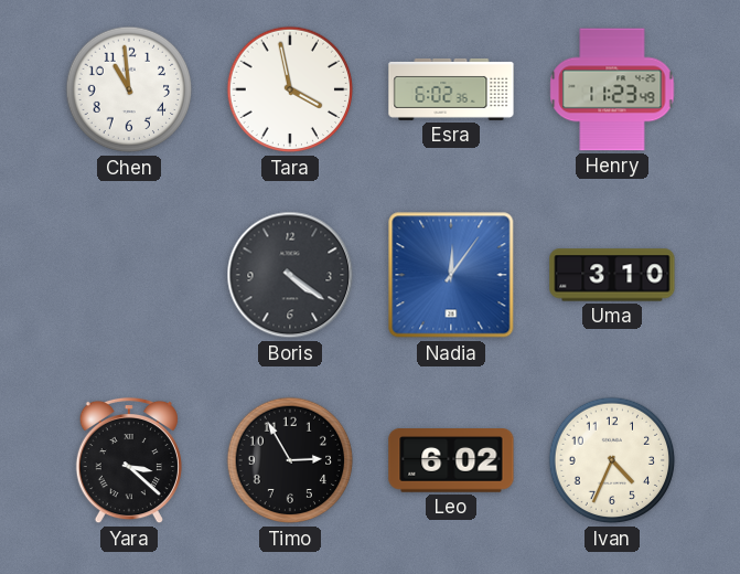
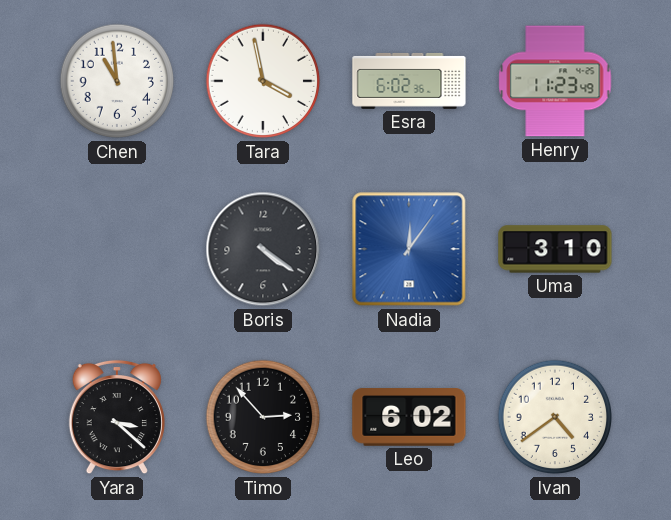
Timo: 2:55 -> 2:53 (263, 417)
Ivan: 4:34 -> 4:39 (555, 417)
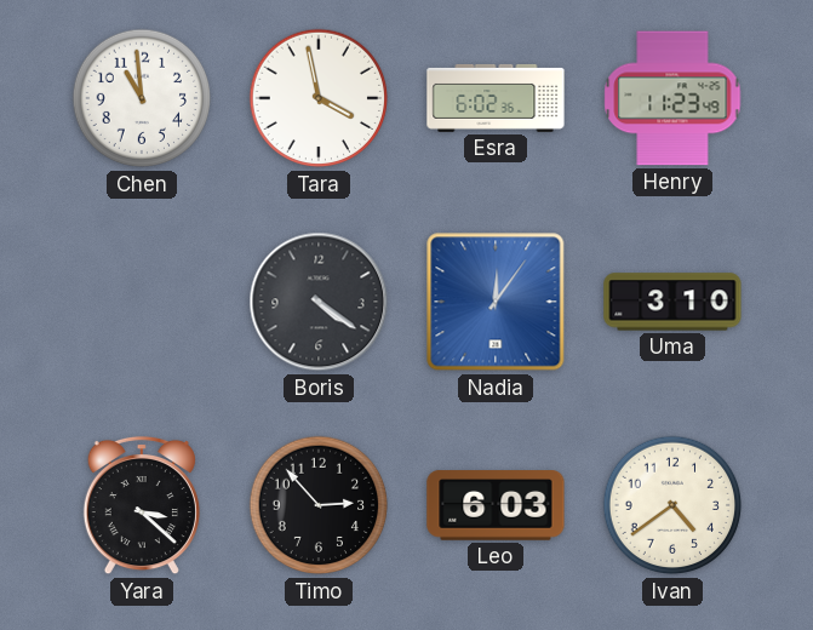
Leo: 6:02 -> 6:03 (496, 505)
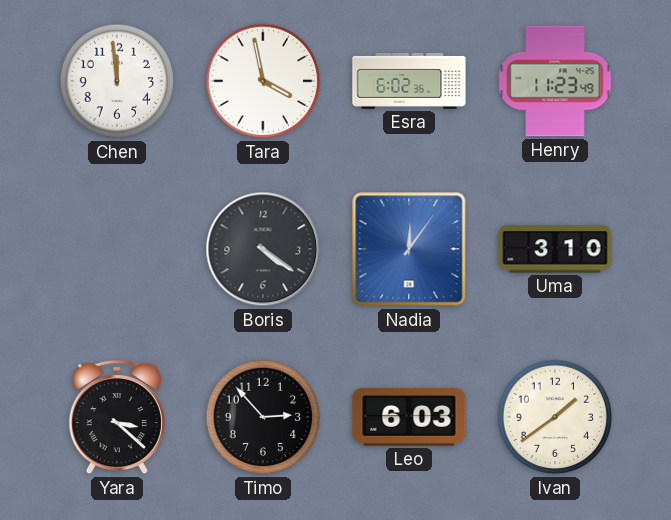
Chen: 10:59 -> 11:59 (117, 81)
Ivan: 4:39 -> 1:39 (555, 417)
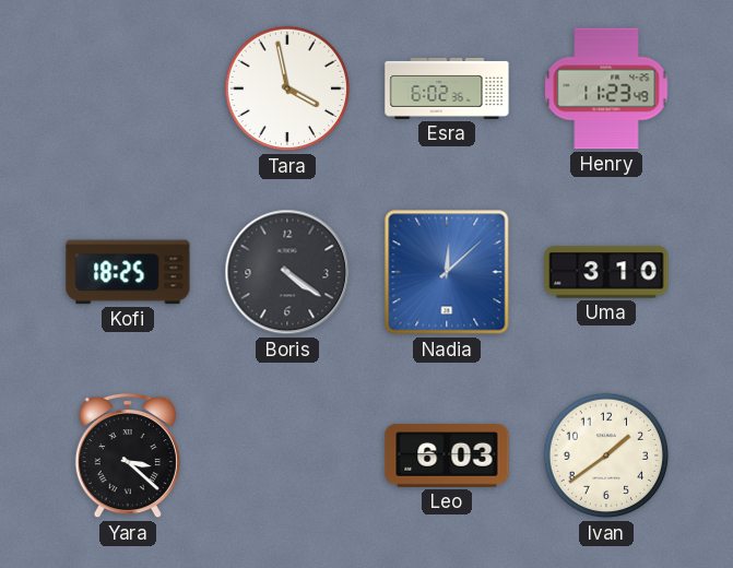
Chen: 11:59 -> none (117, 81)
Kofi: none -> 18:25 (128, 272)
Nadia: 12:06 -> 12:08 (447, 272)
Timo: 2:53 -> none (263, 417)
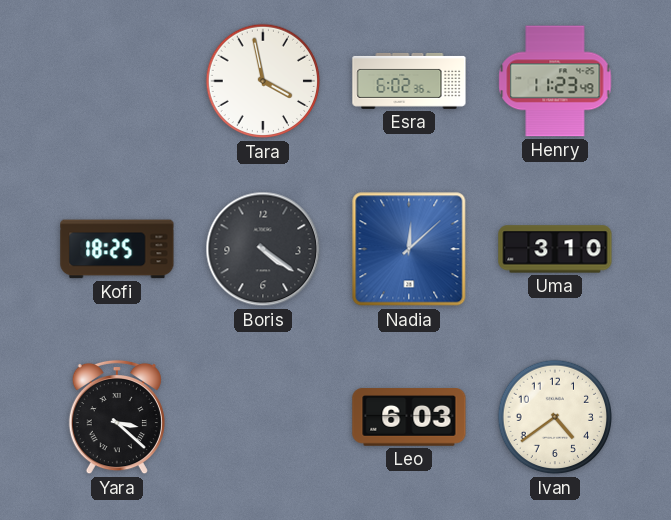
Ivan: 1:39 -> 4:39 (555, 417)
